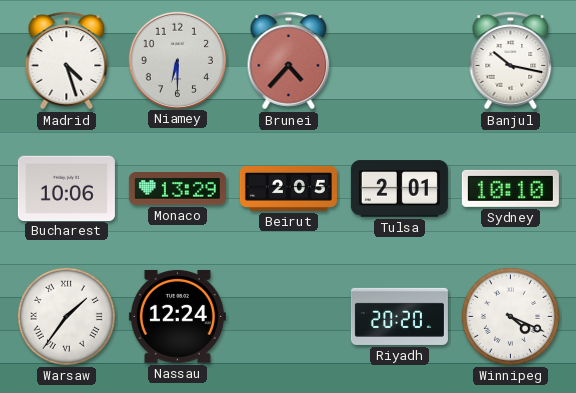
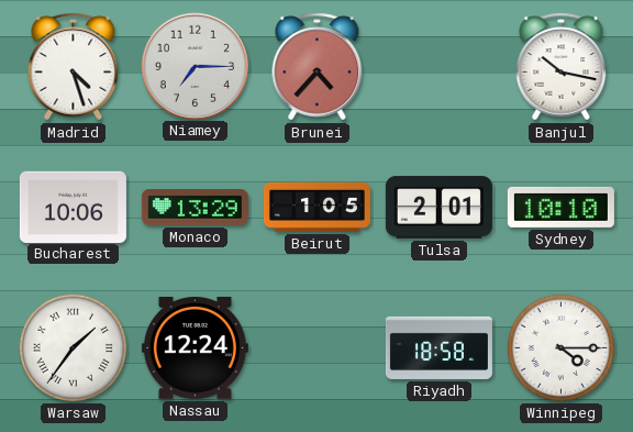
Niamey: 6:30 -> 7:15 (195, 66)
Beirut: 2:05 -> 1:05 (316, 207)
Riyadh: 20:20 -> 18:58 (438, 347)
Winnipeg: 4:19 -> 4:15 (560, 347)
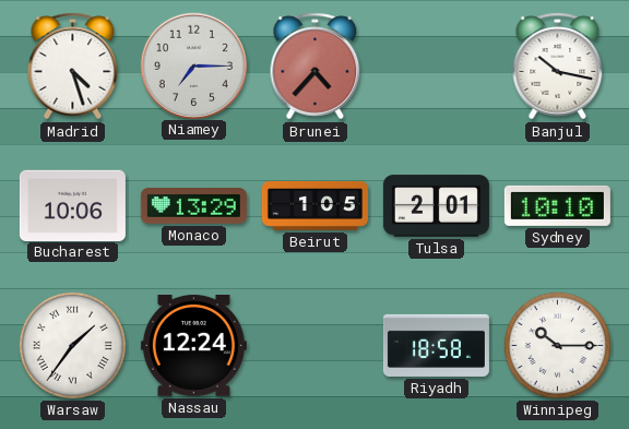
Winnipeg: 4:15 -> 10:15 (557, 345)
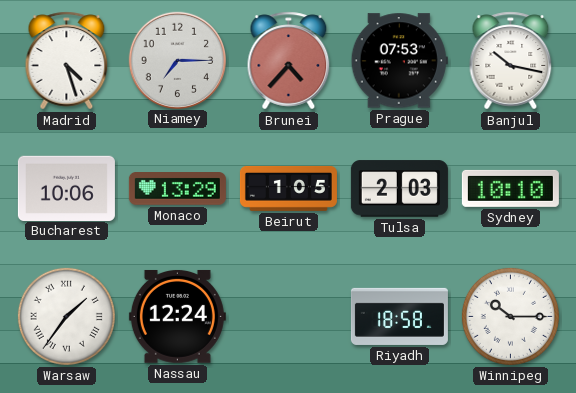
Prague: none -> 07:53 (399, 61)
Tulsa: 2:01 -> 2:03 (399, 189)
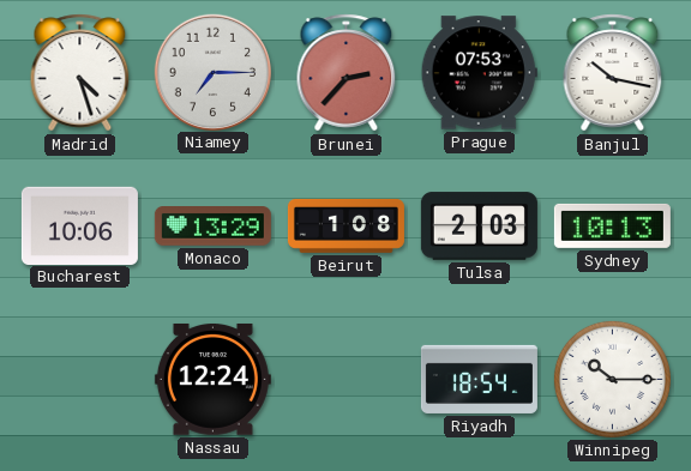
Brunei: 4:37 -> 2:37 (347, 73)
Beirut: 1:05 -> 1:08 (345, 225)
Sydney: 10:10 -> 10:13 (612, 225)
Warsaw: 1:36 -> none (66, 316)
Riyadh: 18:58 -> 18:54 (479, 379)
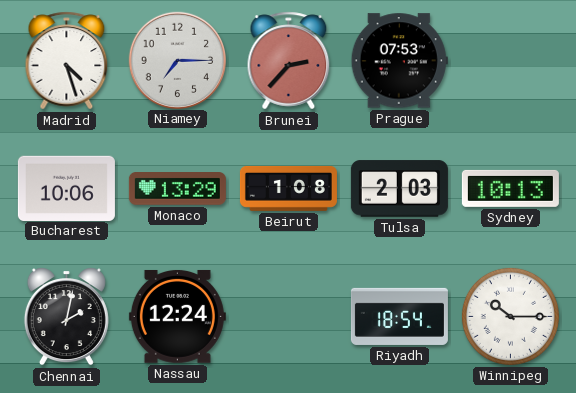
Banjul: 10:17 -> none (613, 73)
Chennai: none -> 2:02 (66, 317)
